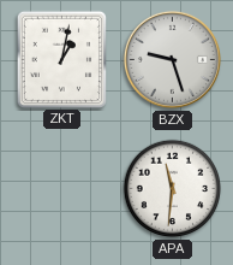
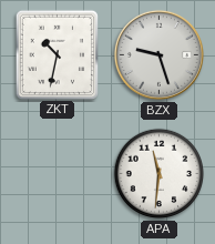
ZKT: 1:02 -> 10:32 (57, 54)
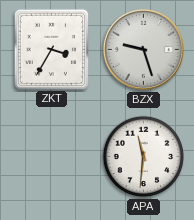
ZKT: 10:32 -> 3:35 (51, 49)
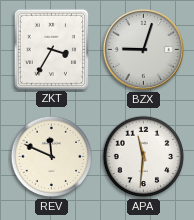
BZX: 9:27 -> 9:03 (143, 49)
REV: none -> 11:49 (52, 157)
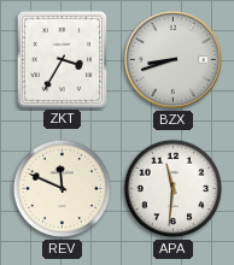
BZX: 9:03 -> 8:42 (172, 59)
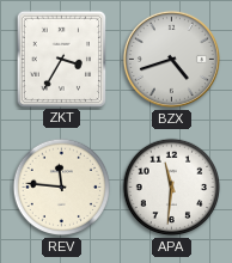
BZX: 8:42 -> 4:42 (171, 59)
REV: 11:49 -> 11:46 (62, 188)
